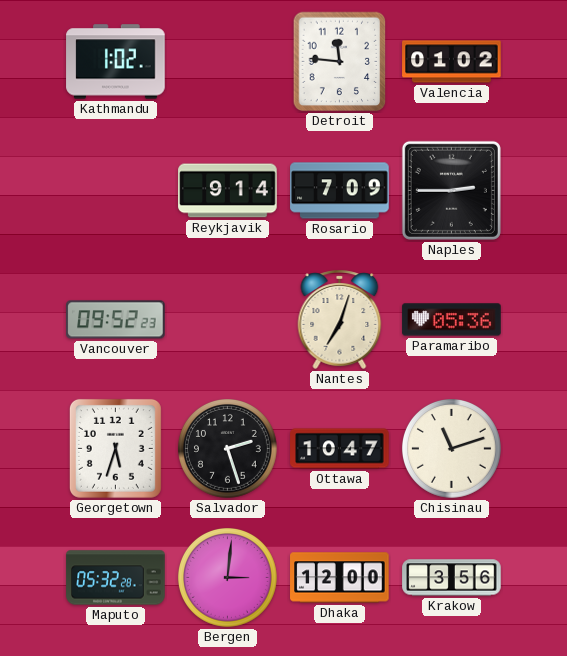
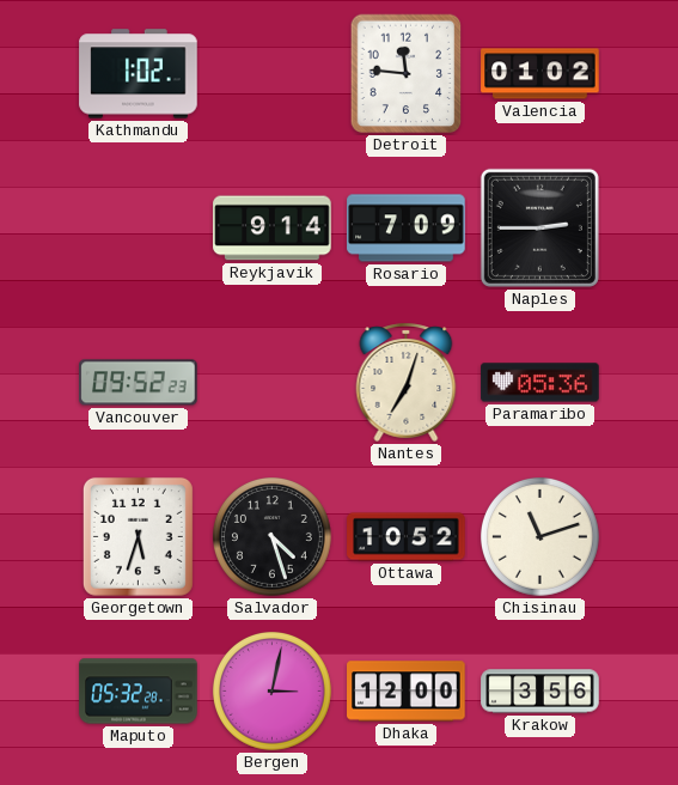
Salvador: 2:27 -> 4:27 (273, 537)
Ottawa: 10:47 -> 10:52 (407, 537)
Bergen: 3:01 -> 3:02 (273, 692)
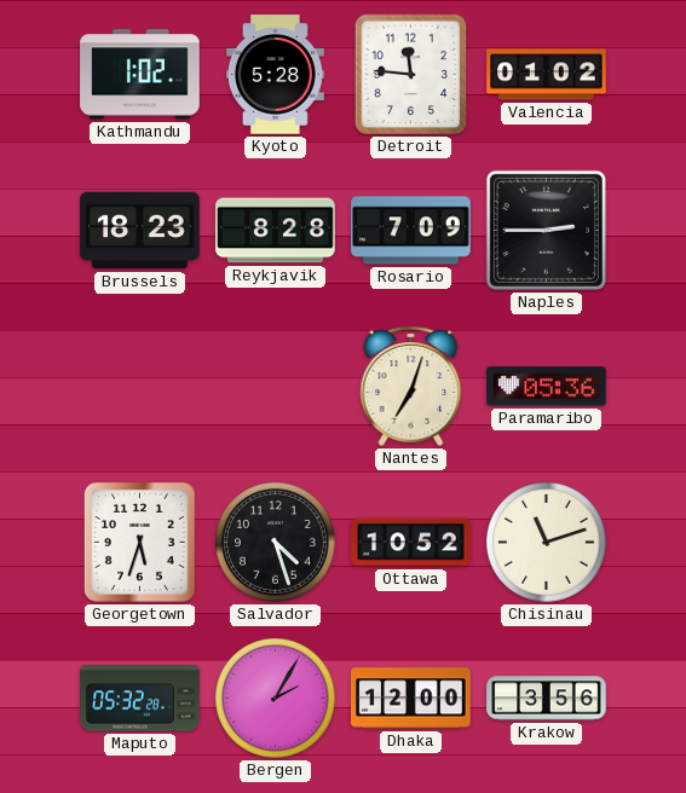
Kyoto: none -> 5:28 (275, 75)
Brussels: none -> 18:23 (140, 231)
Reykjavik: 9:14 -> 8:28 (276, 231)
Vancouver: 09:52 -> none (139, 383)
Bergen: 3:02 -> 2:05 (276, 699)
